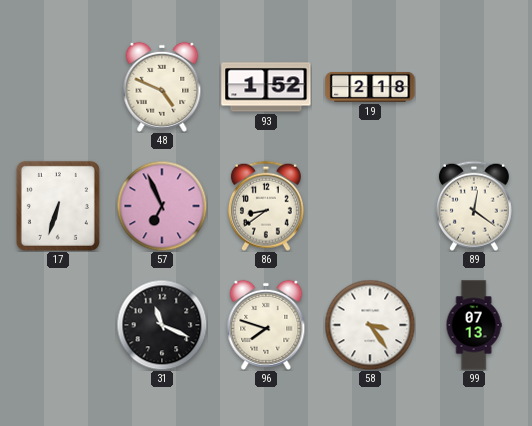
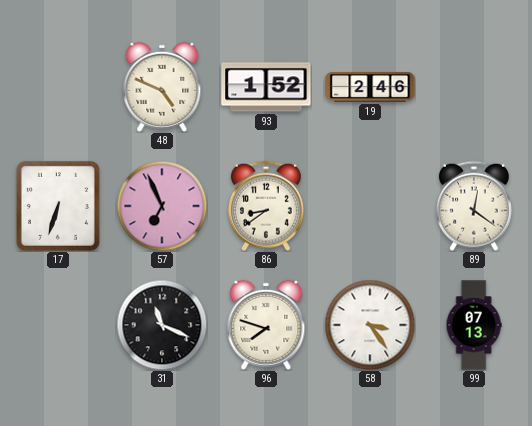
19: 2:18 -> 2:46 (370, 87)
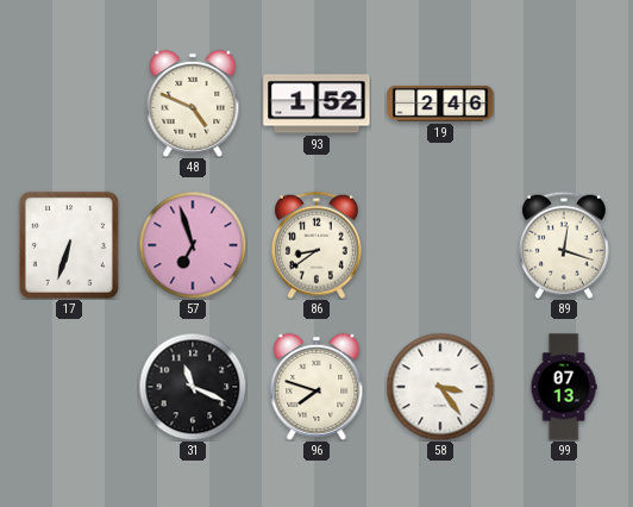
57: 6:56 -> 6:57 (193, 245)
89: 12:21 -> 12:18 (564, 245)
